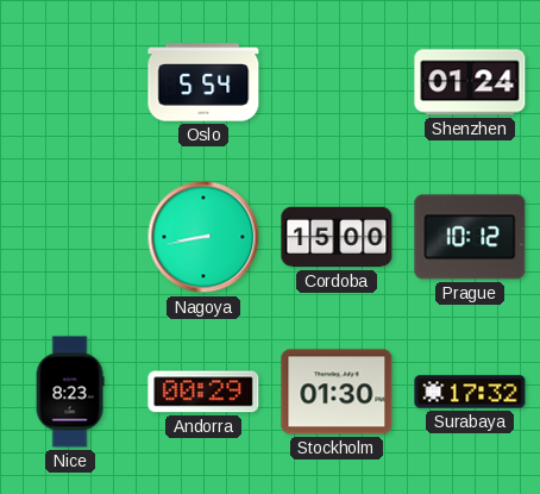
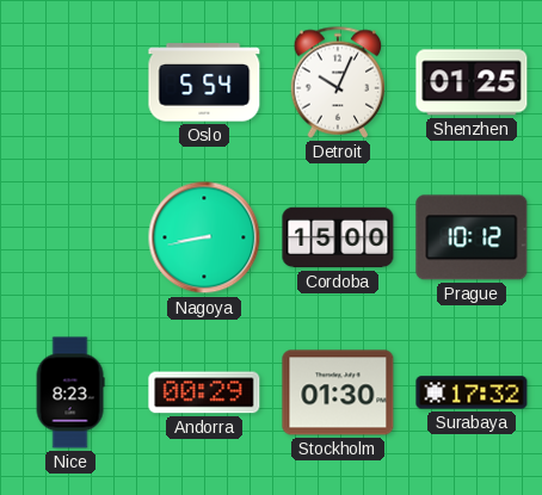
Detroit: none -> 10:04 (338, 82)
Shenzhen: 01:24 -> 01:25 (472, 82)
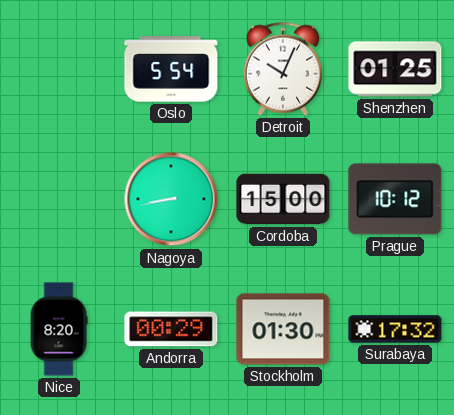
Nice: 8:23 -> 8:20 (59, 329)
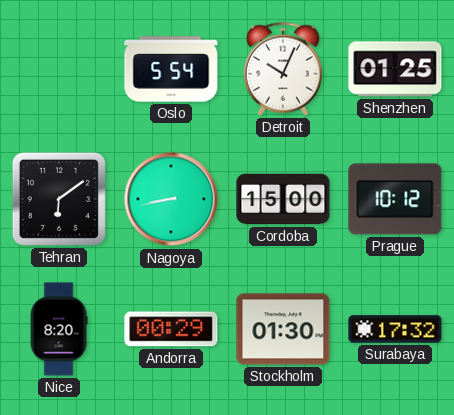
Tehran: none -> 6:09 (59, 199)
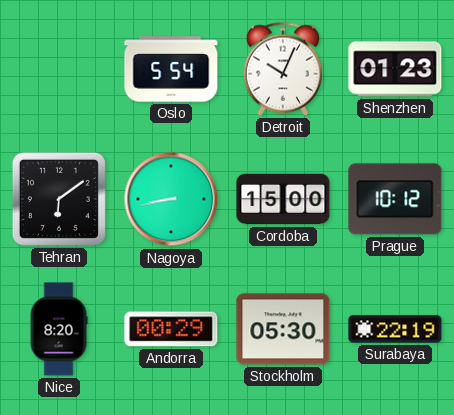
Shenzhen: 01:25 -> 01:23 (395, 69)
Stockholm: 01:30 -> 05:30 (283, 329)
Surabaya: 17:32 -> 22:19 (395, 329)
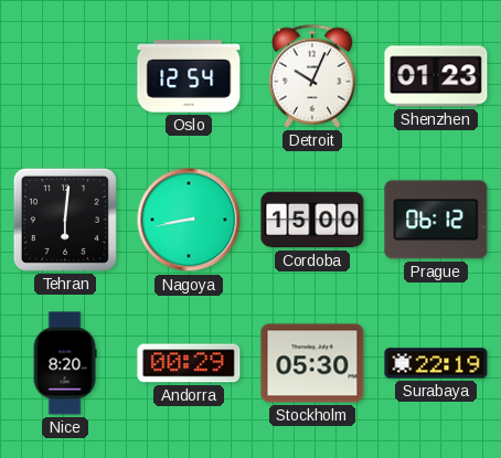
Oslo: 5:54 -> 12:54 (189, 76)
Tehran: 6:09 -> 6:01 (65, 220)
Prague: 10:12 -> 06:12 (436, 220)
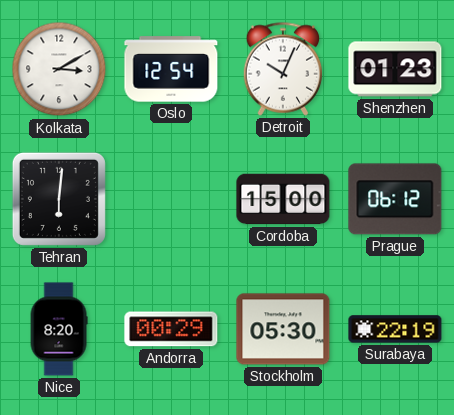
Kolkata: none -> 3:10 (59, 69)
Nagoya: 8:43 -> none (189, 220)
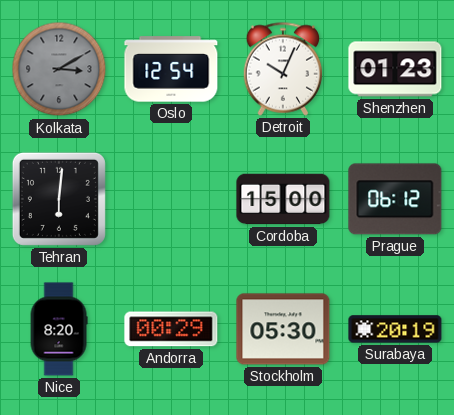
Kolkata dial: white -> grey (59, 69)
Surabaya: 22:19 -> 20:19 (395, 329)
